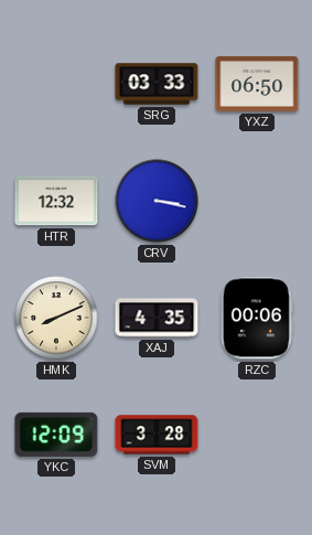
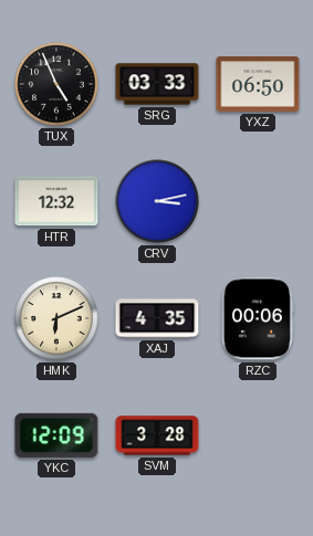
TUX: none -> 4:56 (56, 84)
CRV: 3:17 -> 3:13 (157, 201)
HMK: 8:11 -> 6:11 (56, 318)
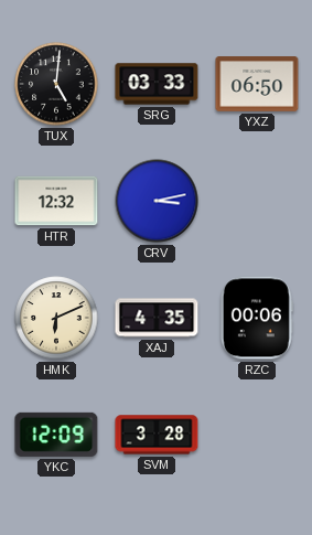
TUX: 4:56 -> 5:01 (56, 84)
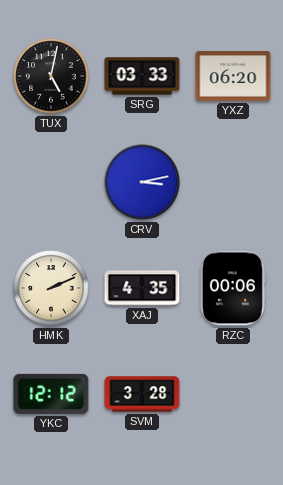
TUX: 5:01 -> 5:02 (51, 76)
YXZ: 06:50 -> 06:20 (233, 76)
HTR: 12:32 -> none (56, 201)
HMK: 6:11 -> 2:11 (51, 288)
YKC: 12:09 -> 12:12 (51, 394)
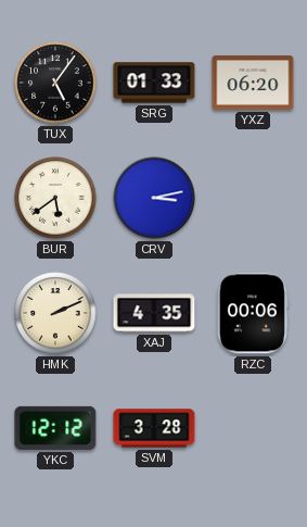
TUX: 5:02 -> 5:06 (55, 83)
SRG: 03:33 -> 01:33 (154, 83)
BUR: none -> 5:39 (55, 198)
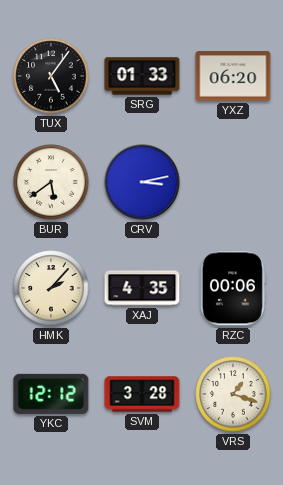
HMK: 2:11 -> 2:07 (51, 288)
VRS: none -> 1:18 (233, 394)
